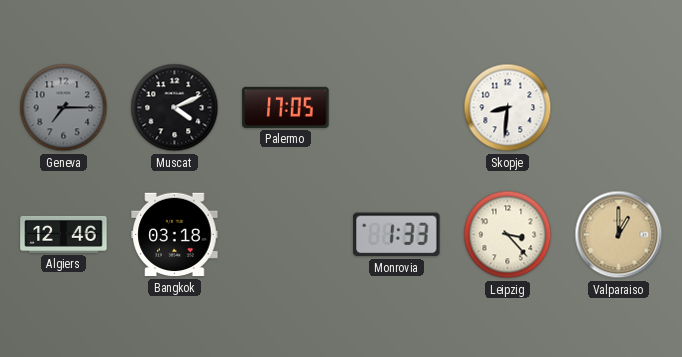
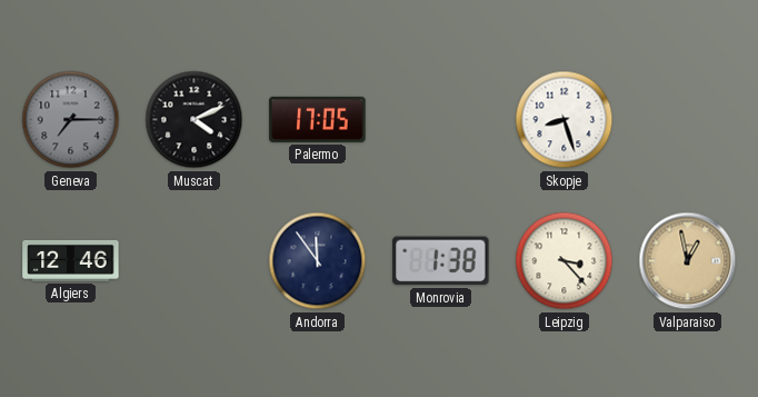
Skopje: 8:31 -> 8:27 (565, 120)
Bangkok: 03:18 -> none (175, 235)
Andorra: none -> 11:54 (318, 261)
Monrovia: 1:33 -> 1:38 (441, 261)
Valparaiso: 1:00 -> 12:58 (688, 261)
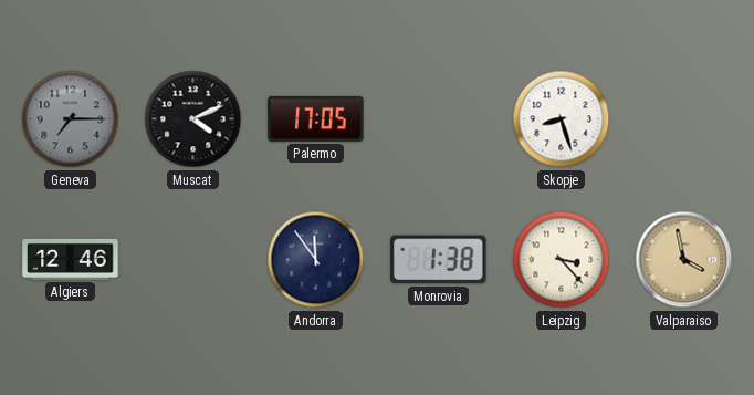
Valparaiso: 12:58 -> 3:58 (684, 260)
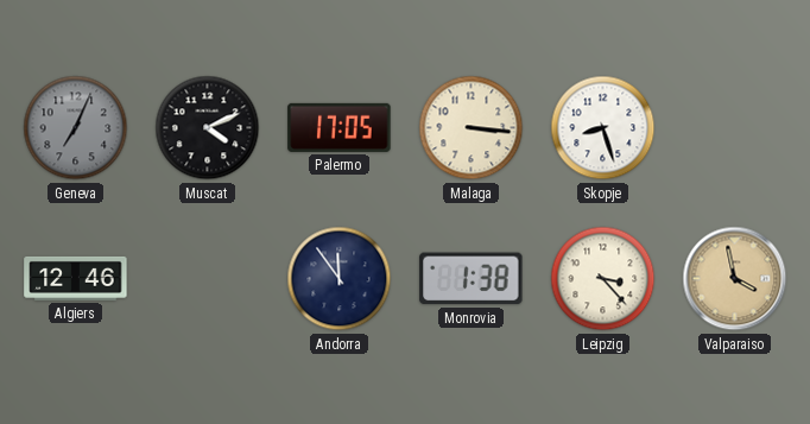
Geneva: 7:15 -> 7:04 (76, 128)
Malaga: none -> 3:16 (472, 128)
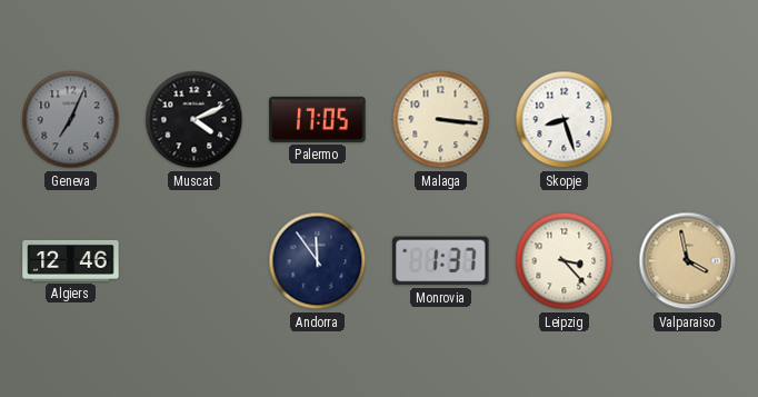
Monrovia: 1:38 -> 1:37 (441, 261)
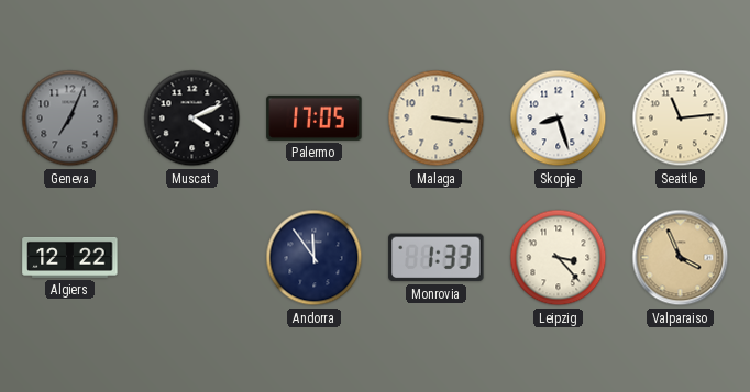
Seattle: none -> 11:14 (681, 119)
Algiers: 12:46 -> 12:22 (70, 257)
Monrovia: 1:37 -> 1:33 (437, 258)
Valparaiso: 3:58 -> 3:56 (681, 258)
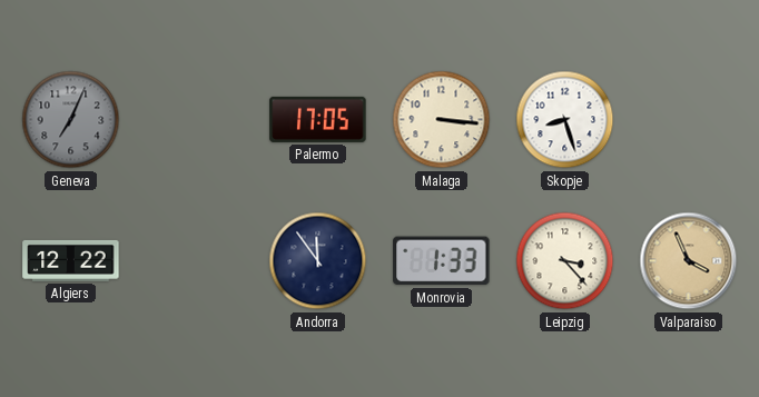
Muscat: 4:11 -> none (192, 119)
Seattle: 11:14 -> none (681, 119)
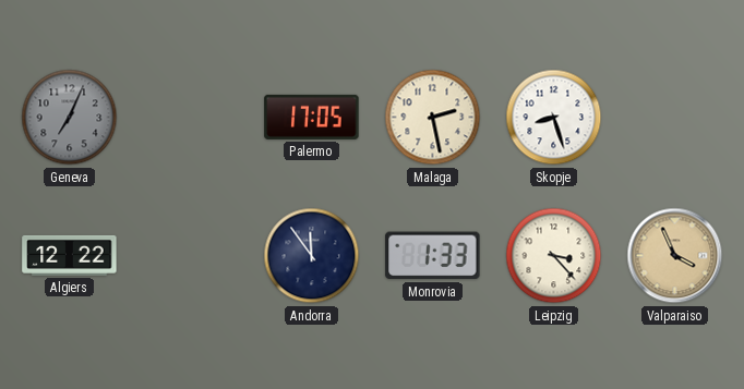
Malaga: 3:16 -> 2:28 (433, 118)
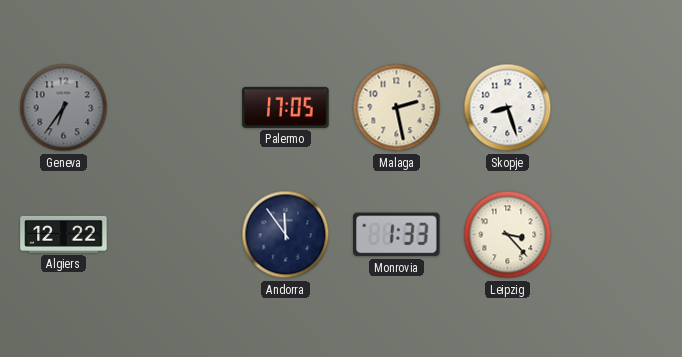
Geneva: 7:04 -> 6:36 (64, 108)
Valparaiso: 3:56 -> none (675, 256)
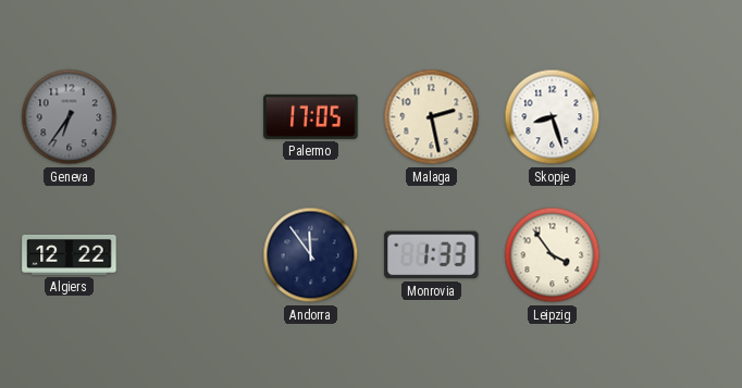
Leipzig: 3:23 -> 3:54 (553, 255)
